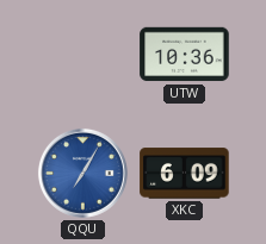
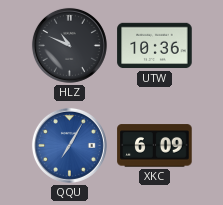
HLZ: none -> 10:49 (69, 45)
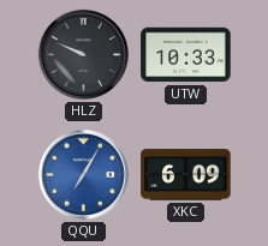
HLZ: 10:49 -> 9:49 (83, 54)
UTW: 10:36 -> 10:33 (186, 55)
